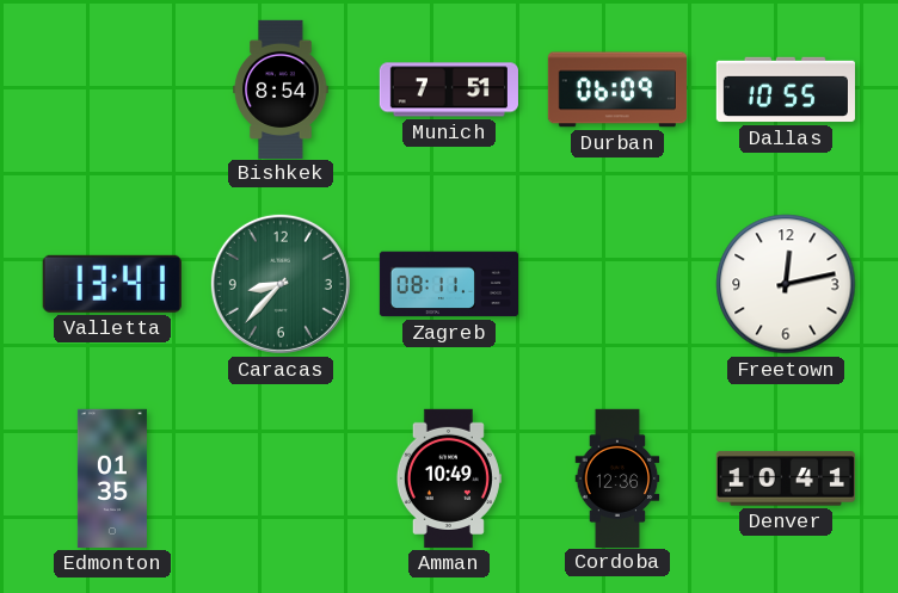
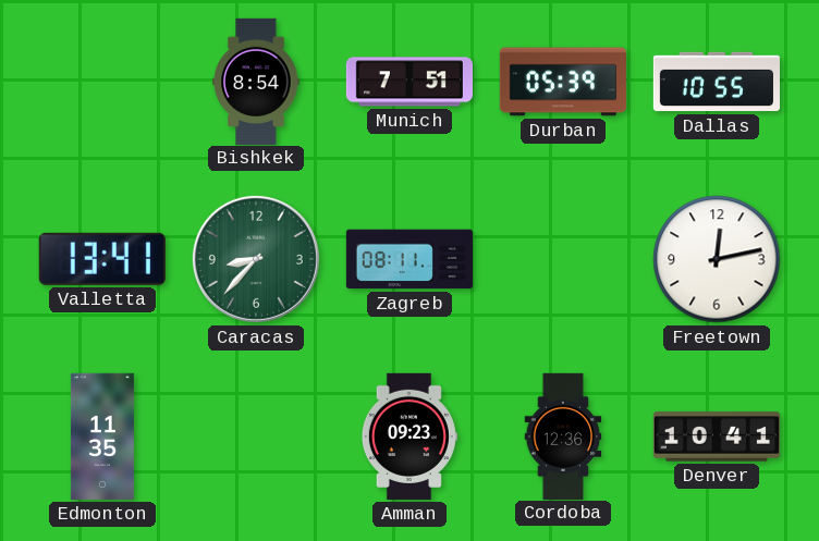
Durban: 06:09 -> 05:39 (563, 82)
Edmonton: 01:35 -> 11:35 (102, 437)
Amman: 10:49 -> 09:23 (409, 437)
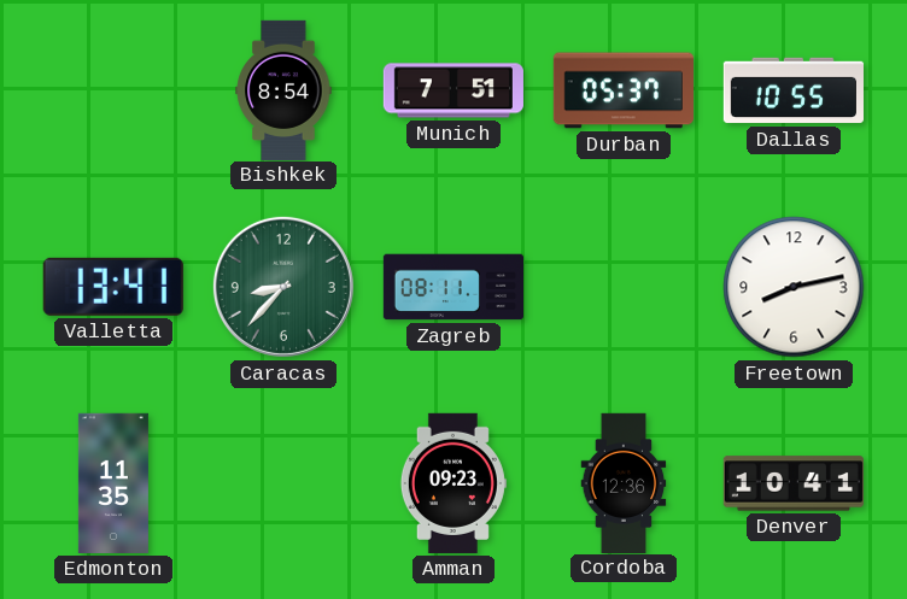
Durban: 05:39 -> 05:37 (624, 90)
Freetown: 12:13 -> 8:13 (794, 287)
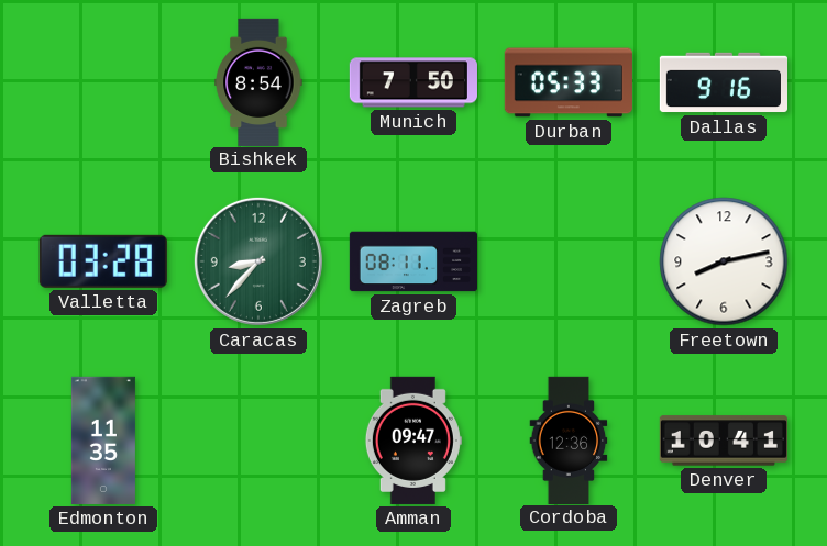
Munich: 7:51 -> 7:50 (413, 82)
Durban: 05:37 -> 05:33 (569, 82)
Dallas: 10:55 -> 9:16 (723, 82)
Valletta: 13:41 -> 03:28 (103, 261)
Amman: 09:23 -> 09:47 (413, 441)
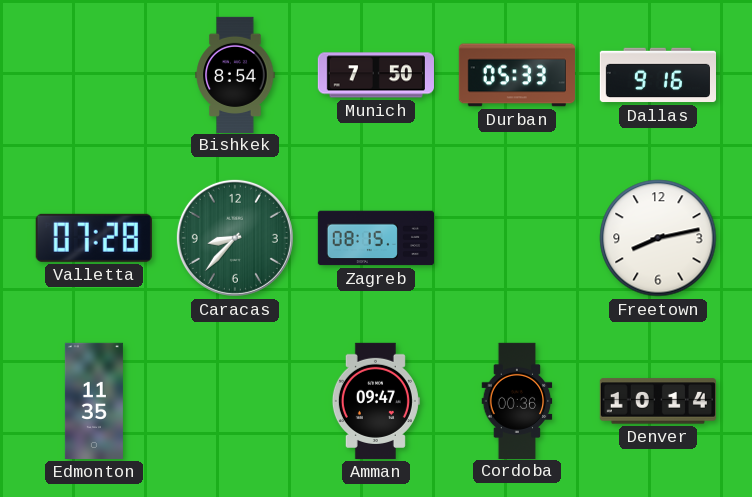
Valletta: 03:28 -> 07:28 (94, 238)
Zagreb: 08:11 -> 08:15 (375, 238)
Cordoba: 12:36 -> 00:36 (517, 400)
Denver: 10:41 -> 10:14 (658, 401)
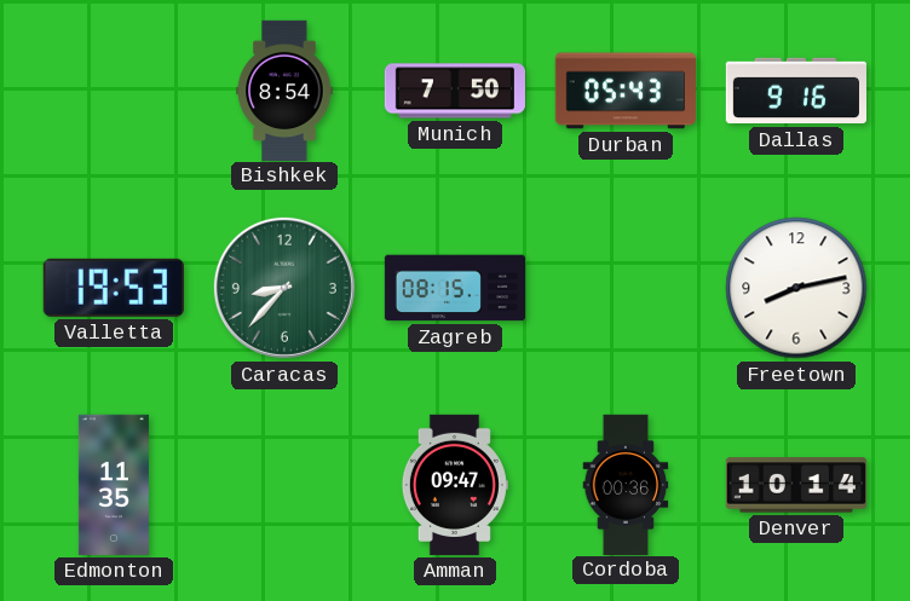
Durban: 05:33 -> 05:43 (626, 91)
Valletta: 07:28 -> 19:53 (114, 288)
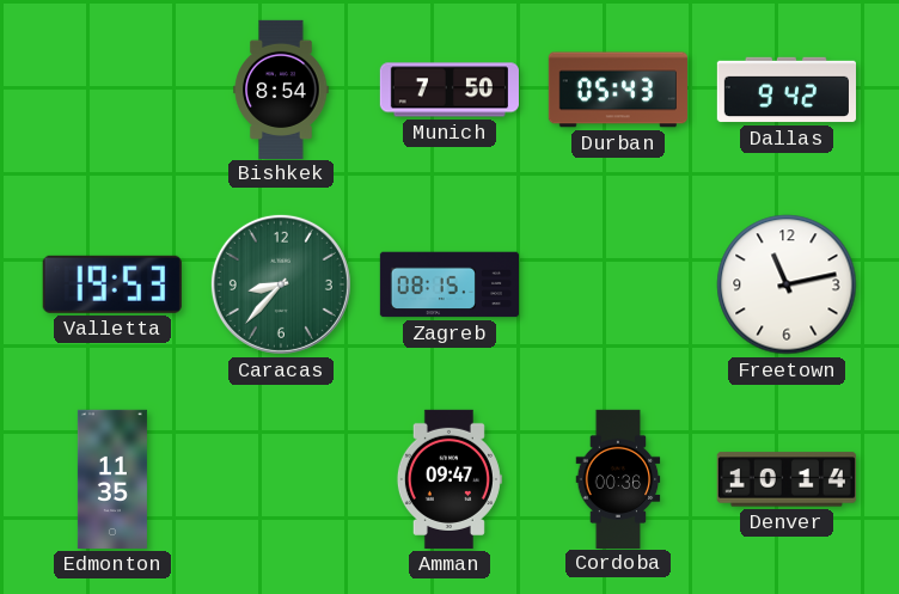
Dallas: 9:16 -> 9:42 (785, 90)
Freetown: 8:13 -> 11:13 (787, 284)
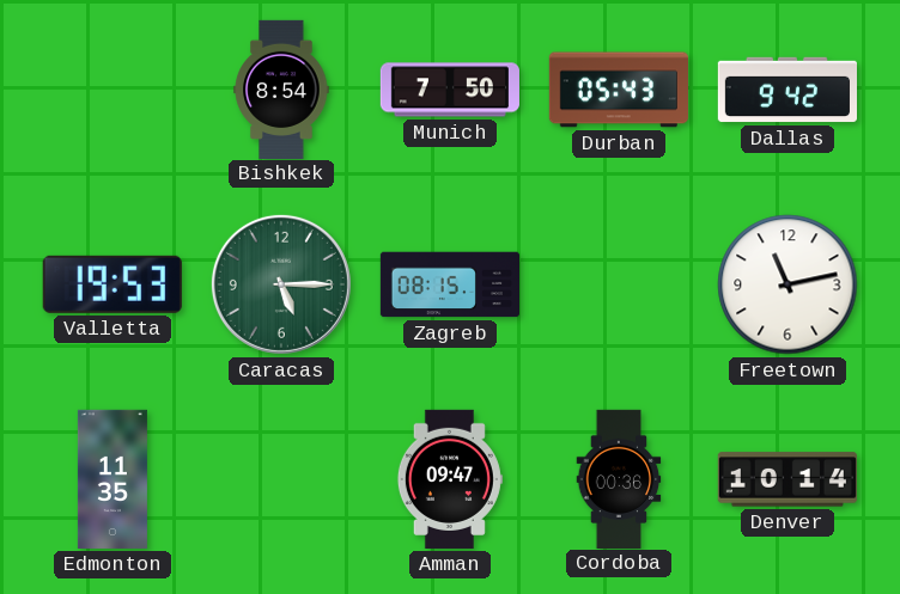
Caracas: 8:37 -> 5:15 (281, 284)
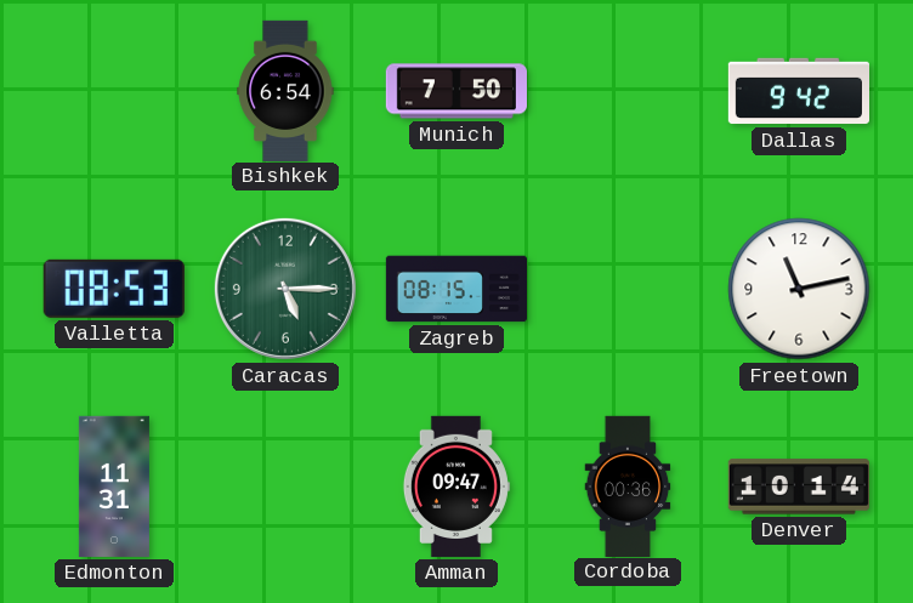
Bishkek: 8:54 -> 6:54 (285, 90)
Durban: 05:43 -> none (619, 90)
Valletta: 19:53 -> 08:53 (114, 289)
Edmonton: 11:35 -> 11:31 (114, 487)
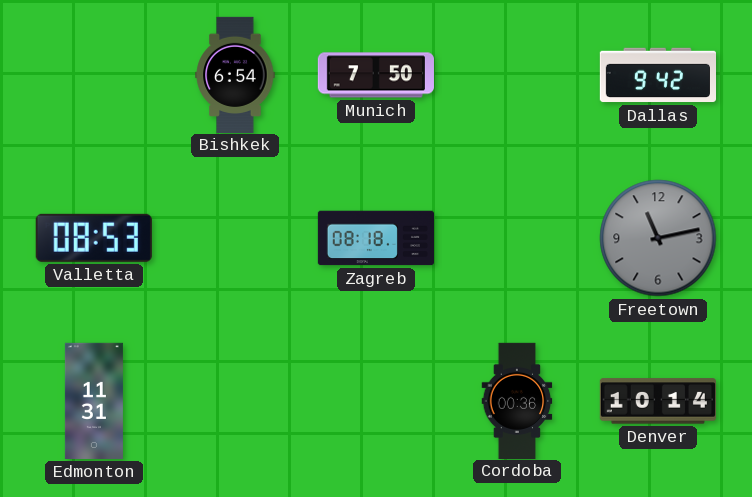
Caracas: 5:15 -> none (285, 289)
Zagreb: 08:15 -> 08:18 (375, 238)
Freetown dial: white -> grey (658, 238)
Amman: 09:47 -> none (456, 487)
